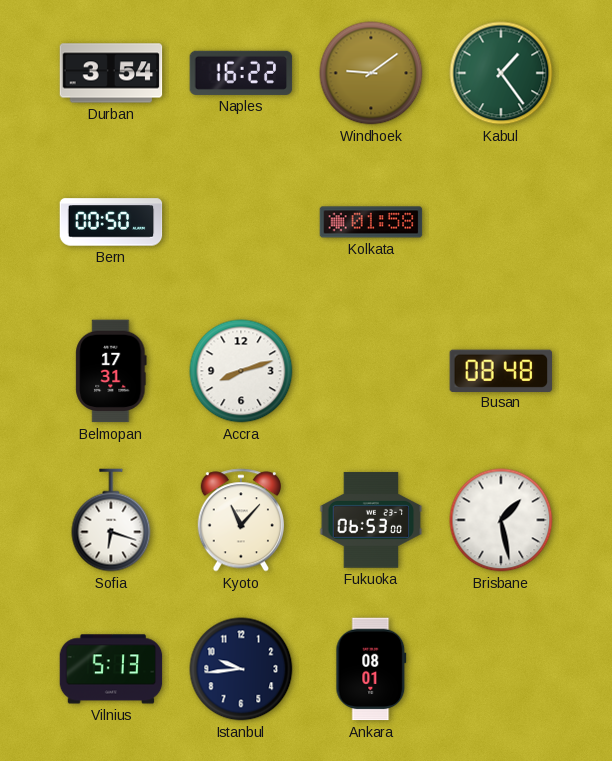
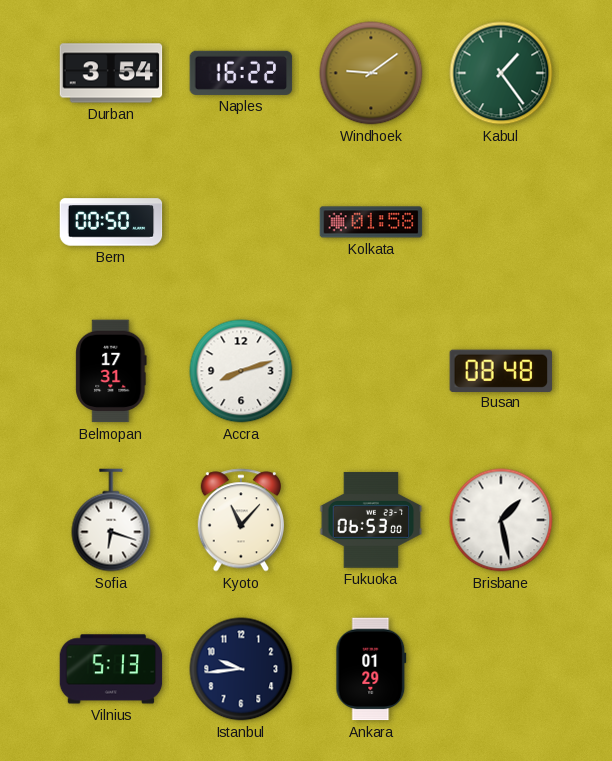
Ankara: 08:01 -> 01:29 (371, 669)
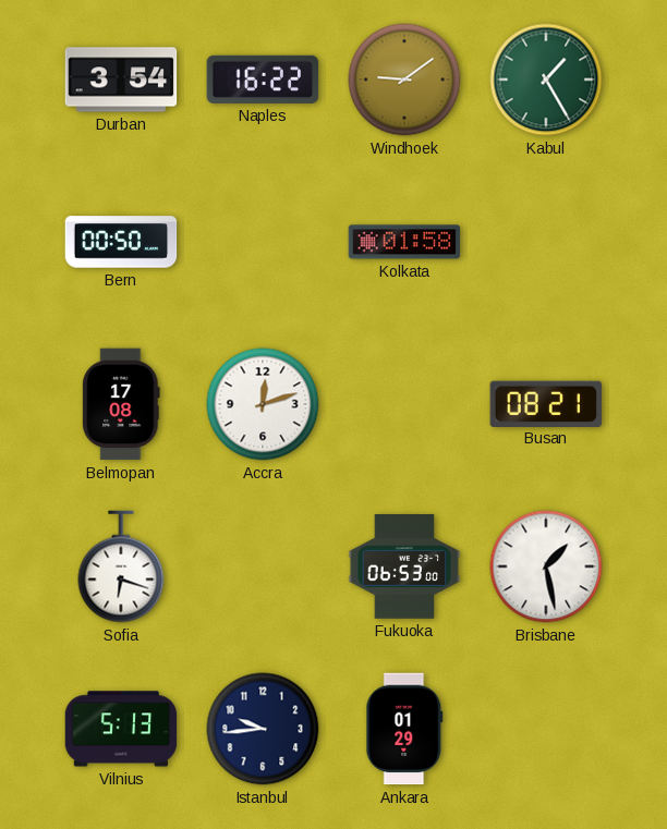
Kabul: 1:24 -> 1:25 (546, 80)
Belmopan: 17:31 -> 17:08 (121, 404)
Accra: 8:12 -> 12:12 (263, 404)
Busan: 08:48 -> 08:21 (546, 403)
Kyoto: 11:07 -> none (240, 520)
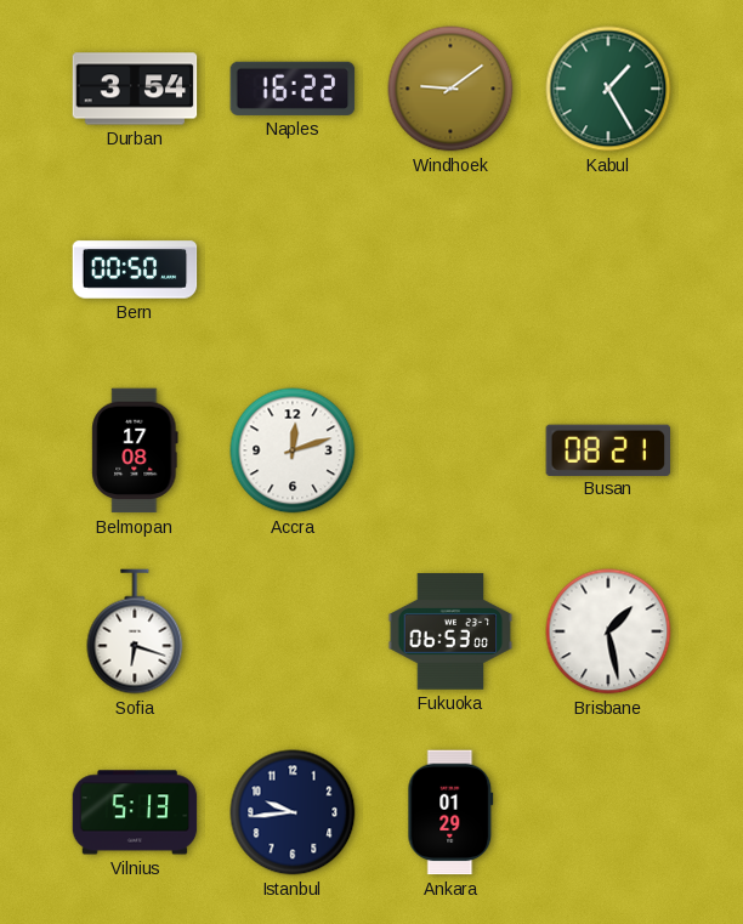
Kolkata: 01:58 -> none (404, 242)
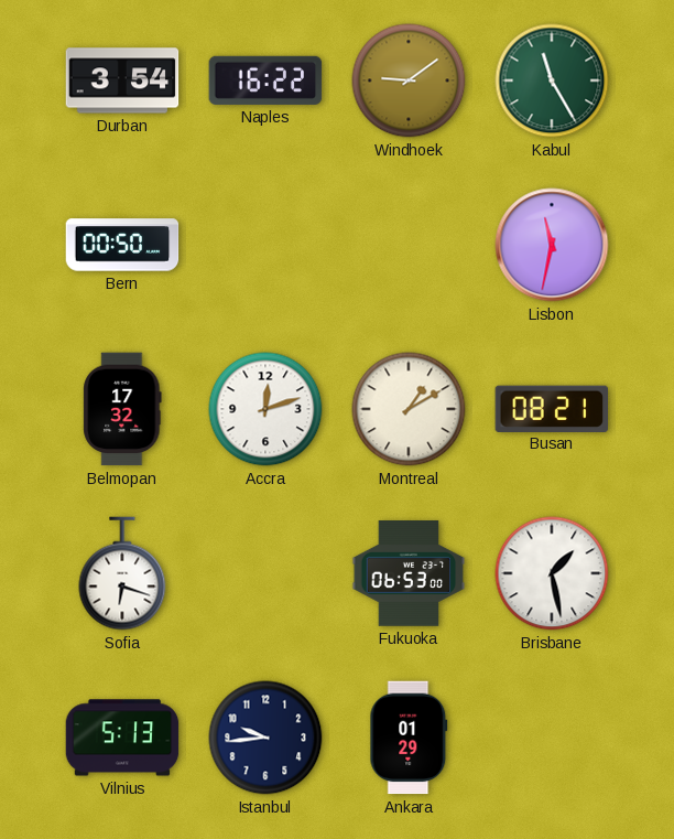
Kabul: 1:25 -> 11:25 (552, 80)
Lisbon: none -> 11:32 (552, 245)
Belmopan: 17:08 -> 17:32 (122, 409)
Montreal: none -> 1:10 (409, 409)
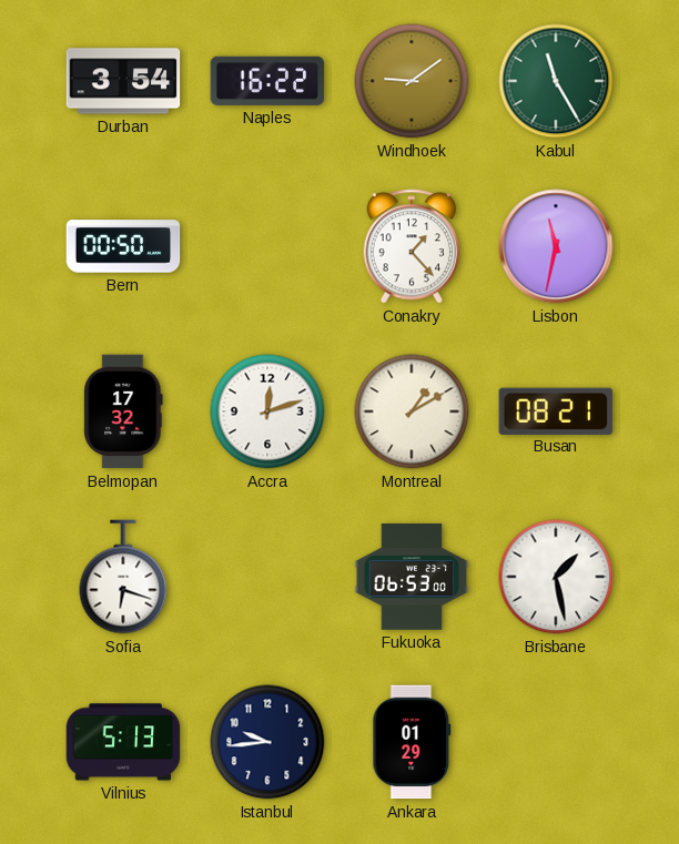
Conakry: none -> 1:23 (411, 246)
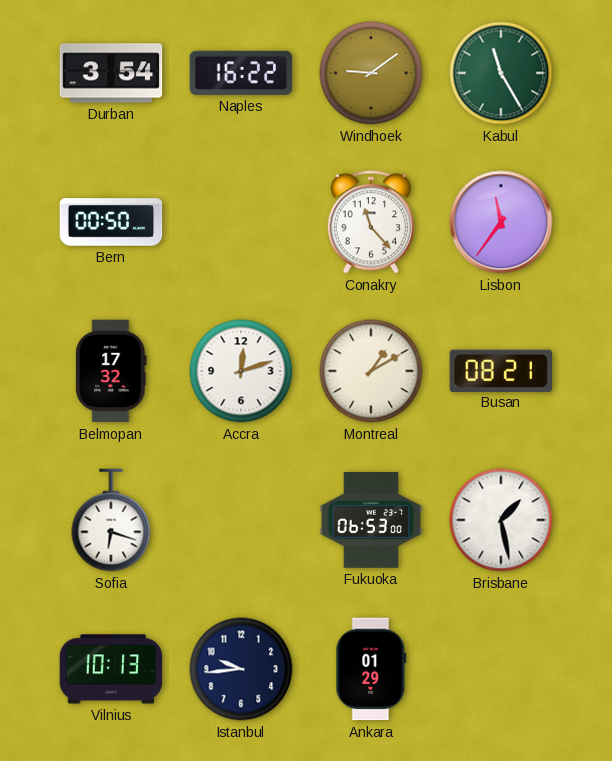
Conakry: 1:23 -> 11:23 (370, 222)
Lisbon: 11:32 -> 11:36 (501, 222)
Vilnius: 5:13 -> 10:13 (111, 669)
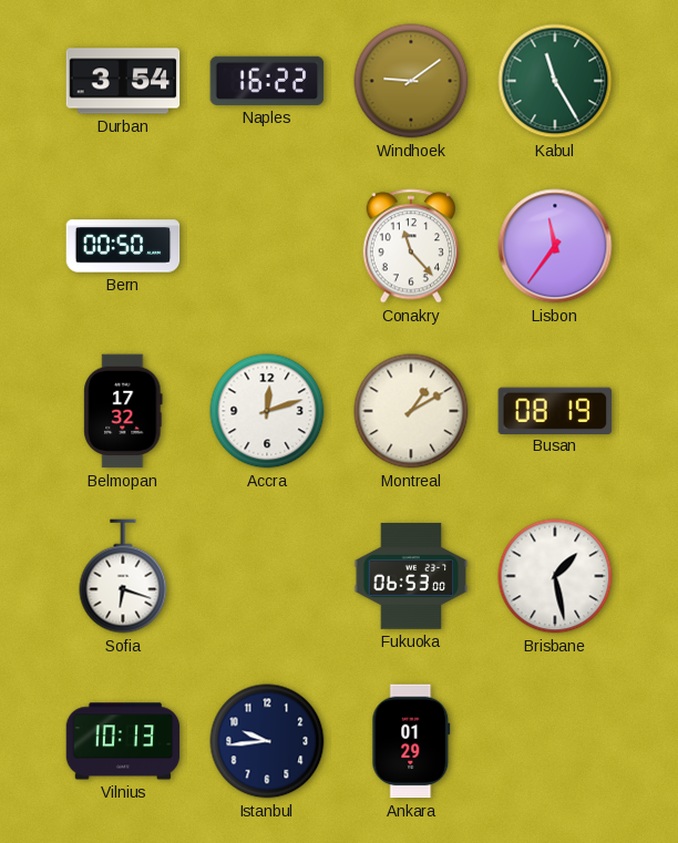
Busan: 08:21 -> 08:19 (555, 410)
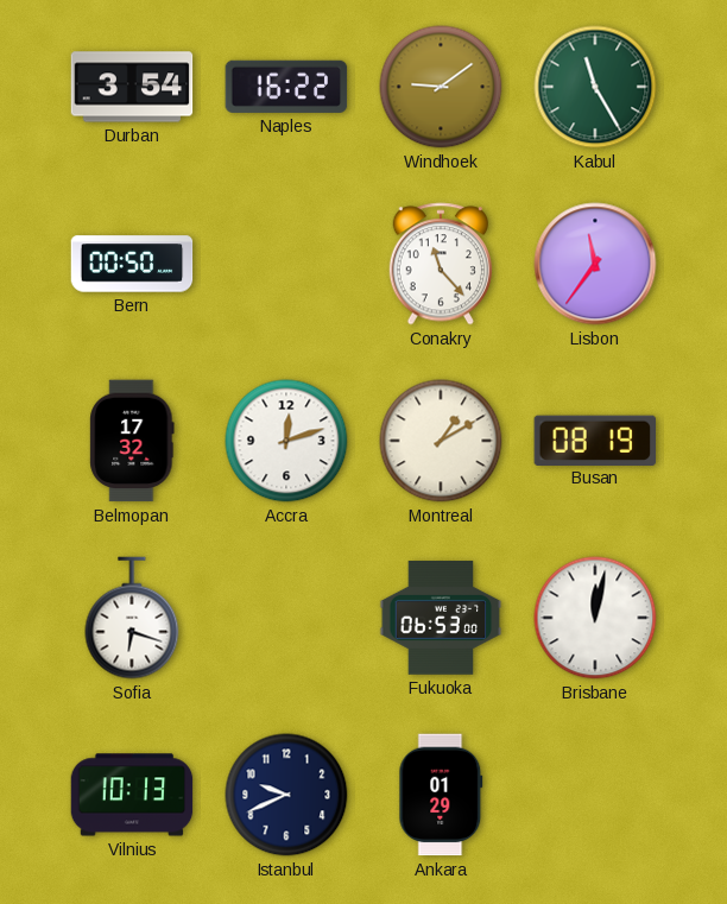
Brisbane: 1:28 -> 12:02 (595, 618)
Istanbul: 9:44 -> 9:41 (286, 795)
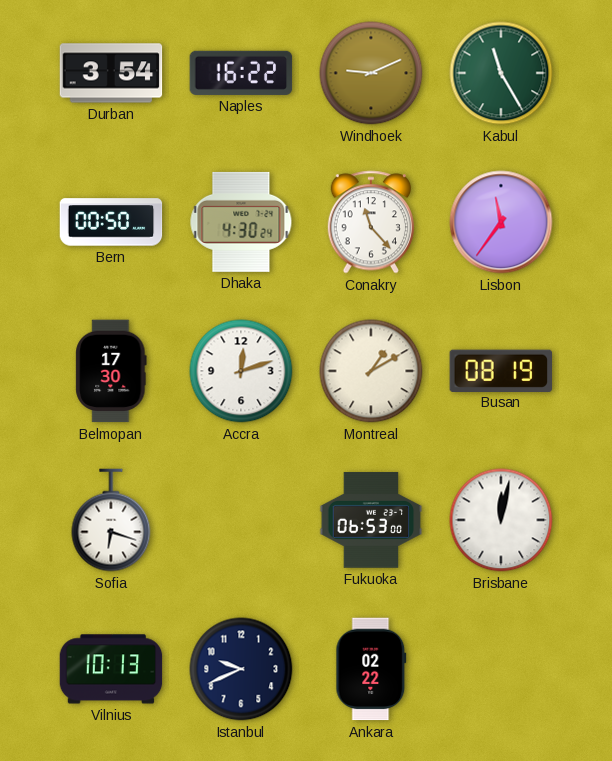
Windhoek: 9:09 -> 9:11 (371, 73)
Dhaka: none -> 4:30 (241, 222)
Belmopan: 17:32 -> 17:30 (111, 371)
Ankara: 01:29 -> 02:22 (371, 669)
